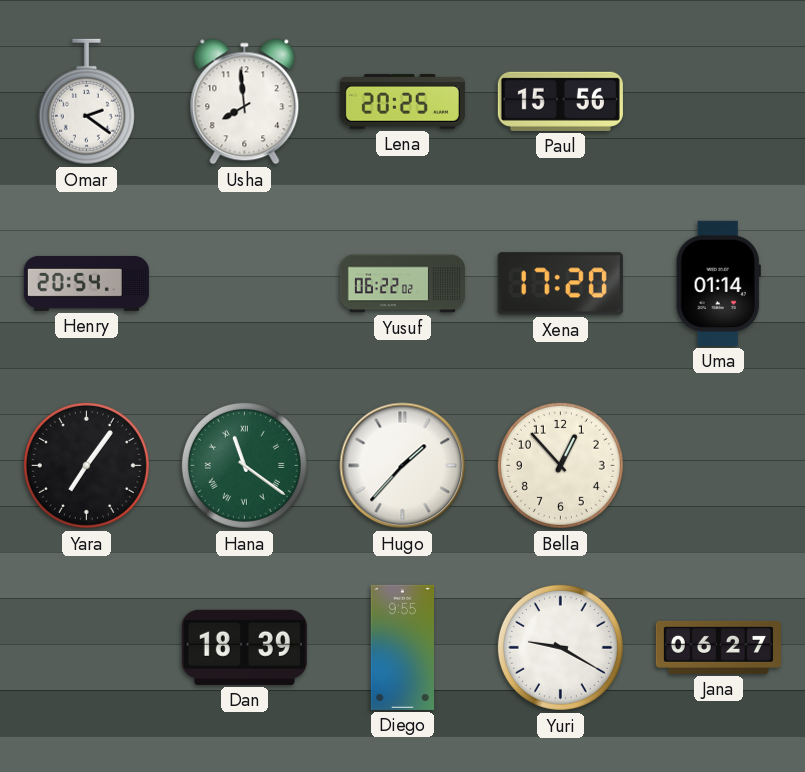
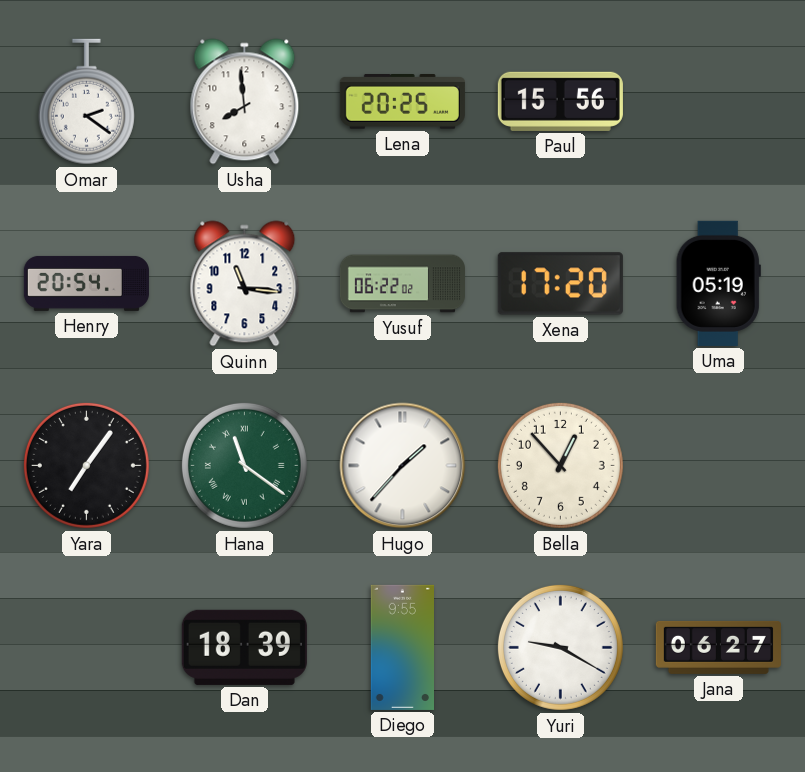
Quinn: none -> 11:16 (245, 284)
Uma: 01:14 -> 05:19 (718, 283)
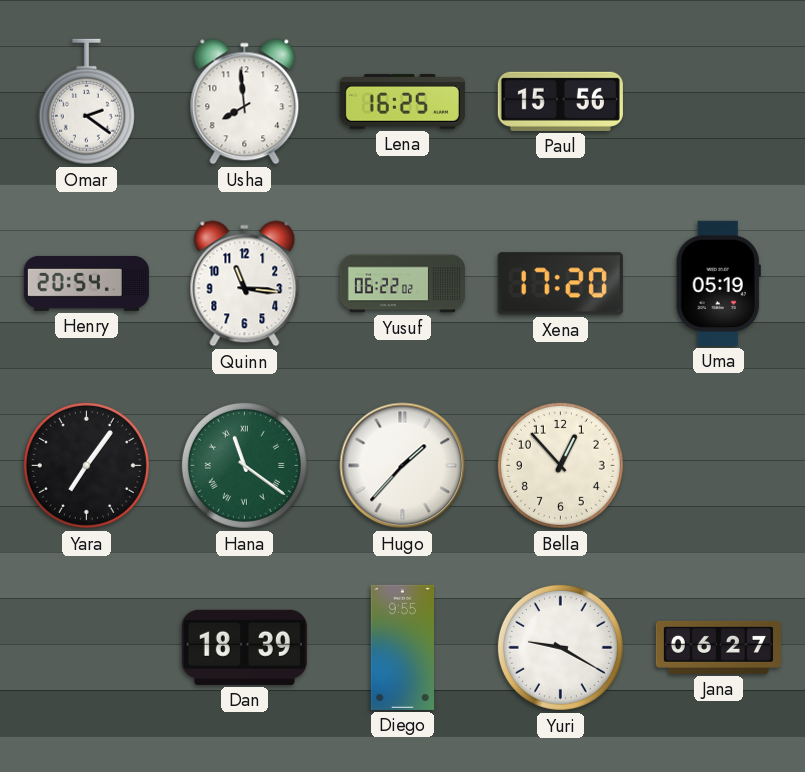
Lena: 20:25 -> 16:25 (402, 102)
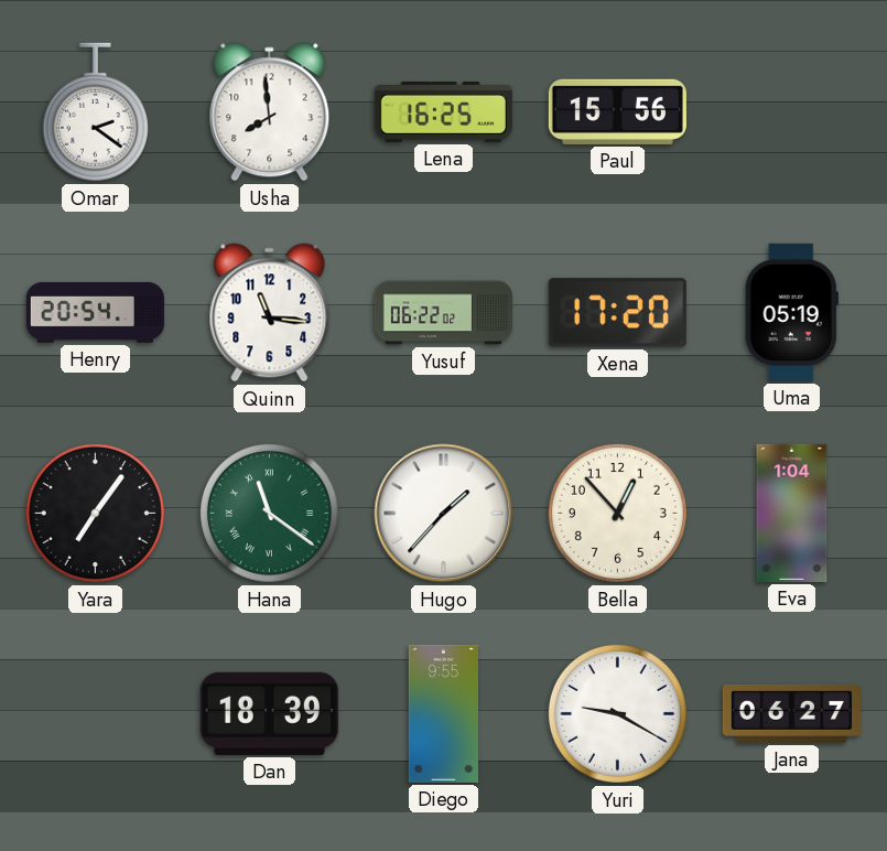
Eva: none -> 1:04 (792, 513)
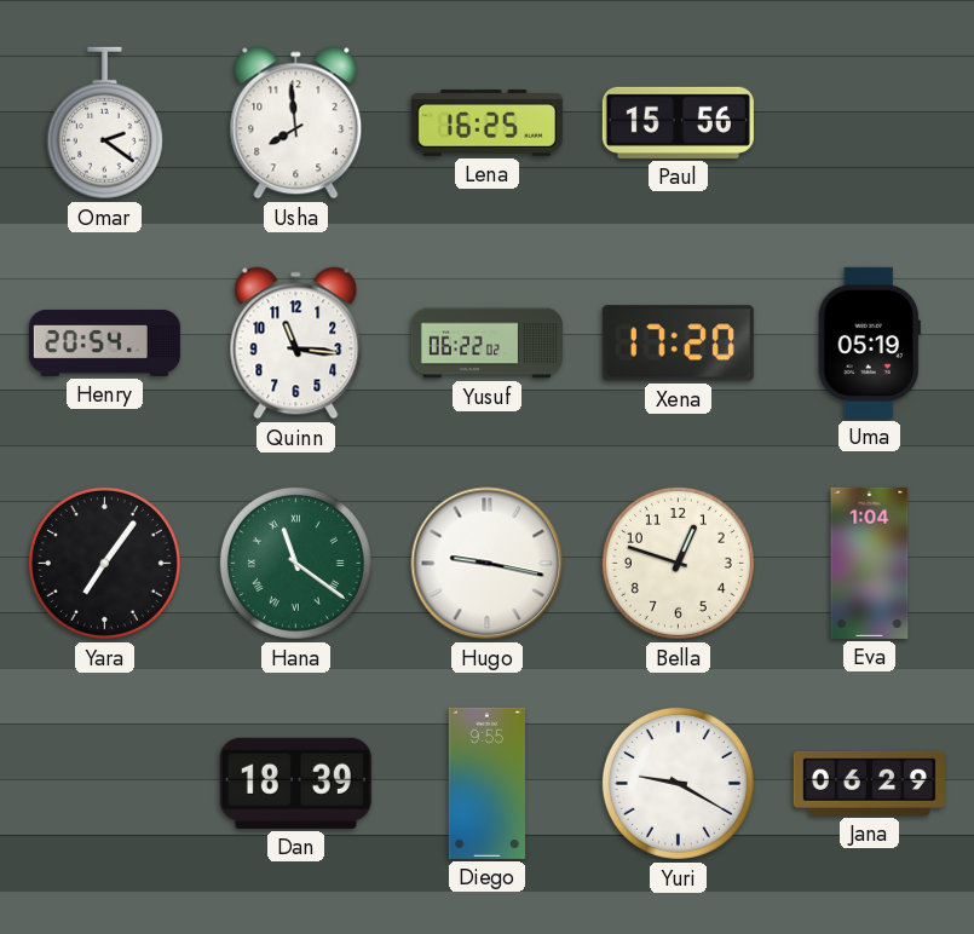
Hugo: 1:37 -> 9:17 (488, 564)
Bella: 12:53 -> 12:48 (678, 563)
Jana: 06:27 -> 06:29 (869, 783)
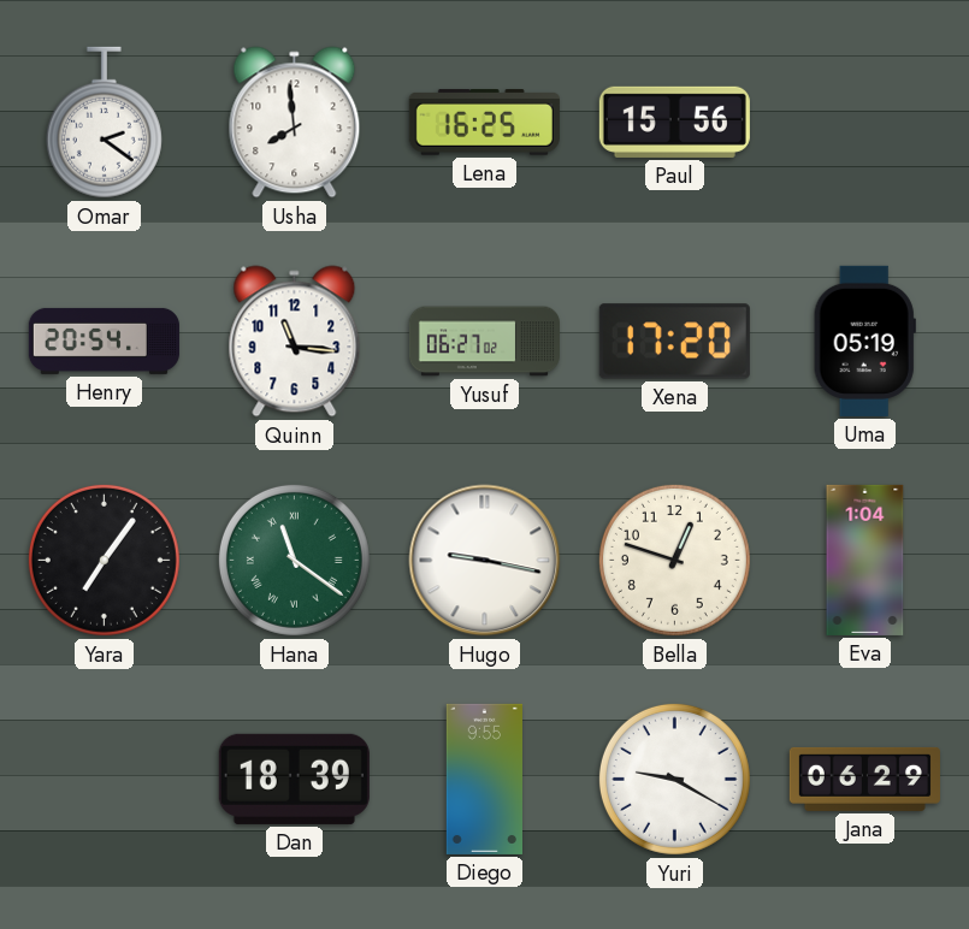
Yusuf: 06:22 -> 06:27 (484, 342)
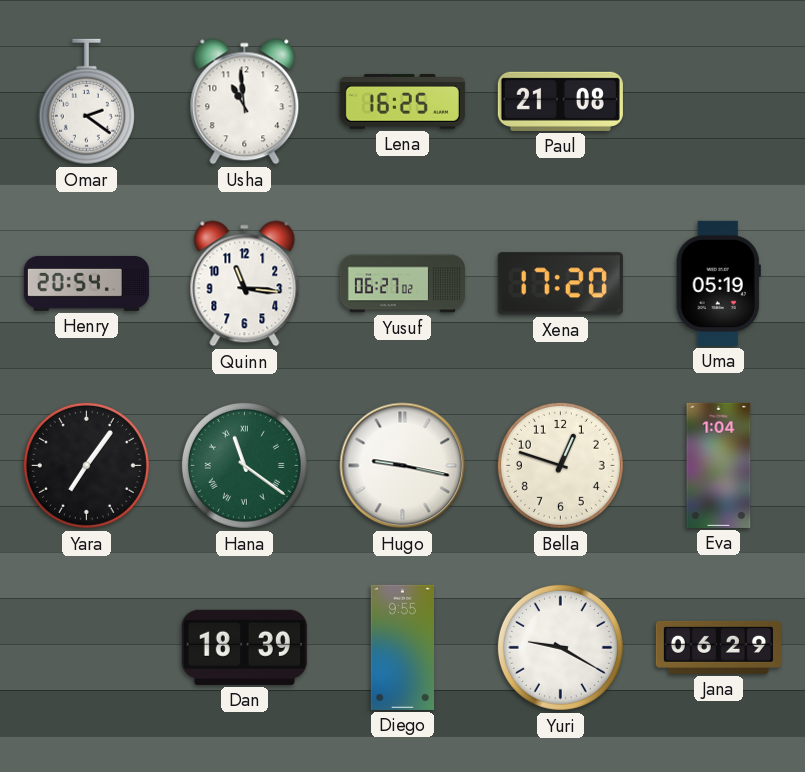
Usha: 7:59 -> 10:59 (245, 102)
Paul: 15:56 -> 21:08 (560, 101)
